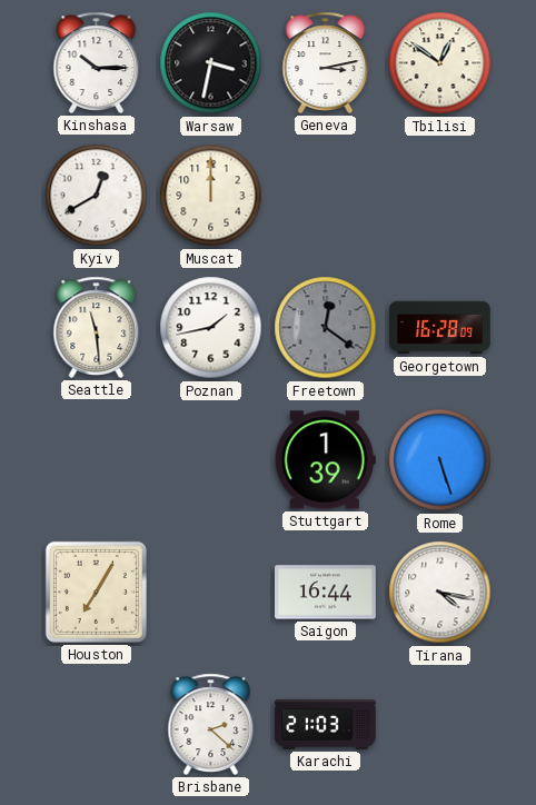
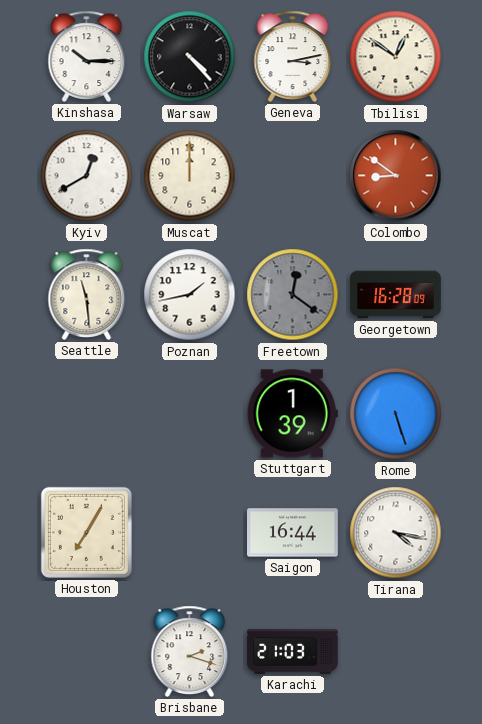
Warsaw: 3:32 -> 4:23 (190, 57)
Colombo: none -> 8:51 (396, 176)
Brisbane: 2:22 -> 2:18 (190, 651)
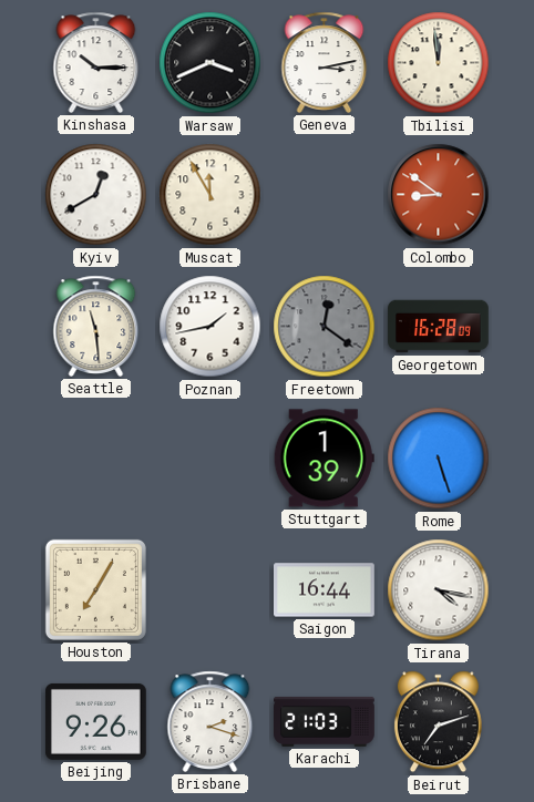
Warsaw: 4:23 -> 3:41 (210, 63)
Tbilisi: 12:51 -> 11:59 (439, 63)
Muscat: 12:00 -> 11:55 (210, 195)
Beijing: none -> 9:26 (96, 721)
Beirut: none -> 7:12 (438, 722)
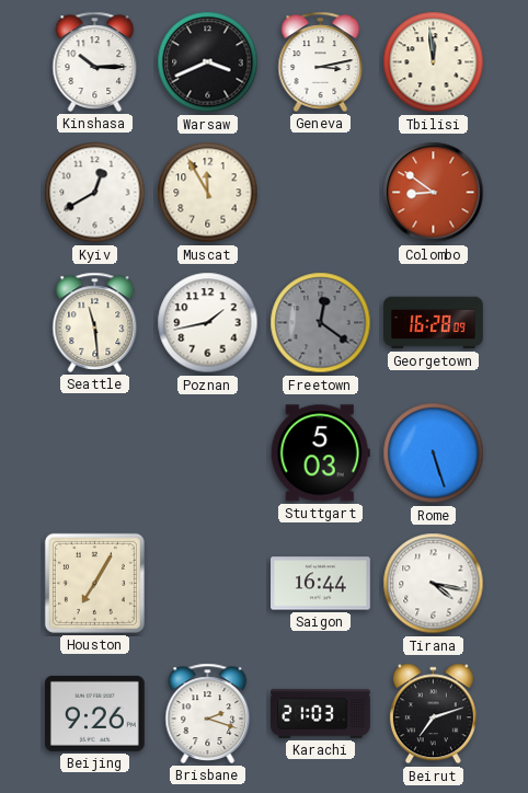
Stuttgart: 1:39 -> 5:03 (320, 453)
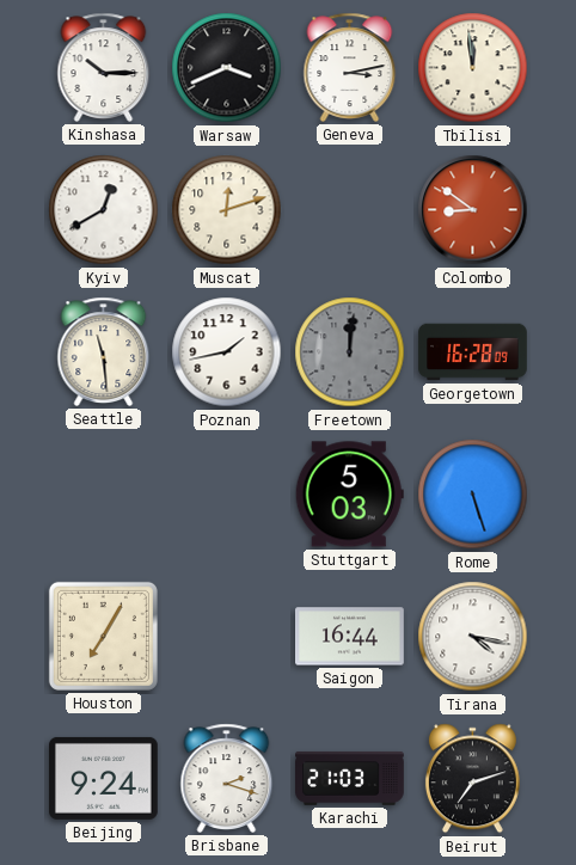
Muscat: 11:55 -> 12:12 (227, 210)
Freetown: 12:21 -> 12:01 (350, 352)
Beijing: 9:26 -> 9:24 (104, 778)
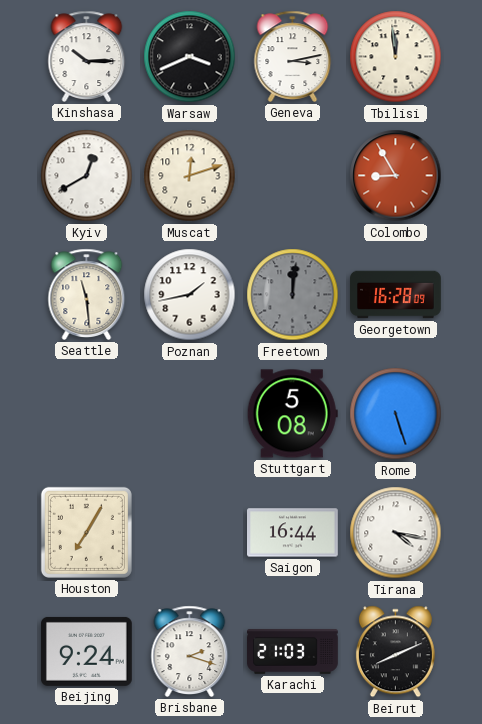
Colombo: 8:51 -> 8:55 (396, 176)
Stuttgart: 5:03 -> 5:08 (292, 414)
Beirut: 7:12 -> 8:11 (395, 652)
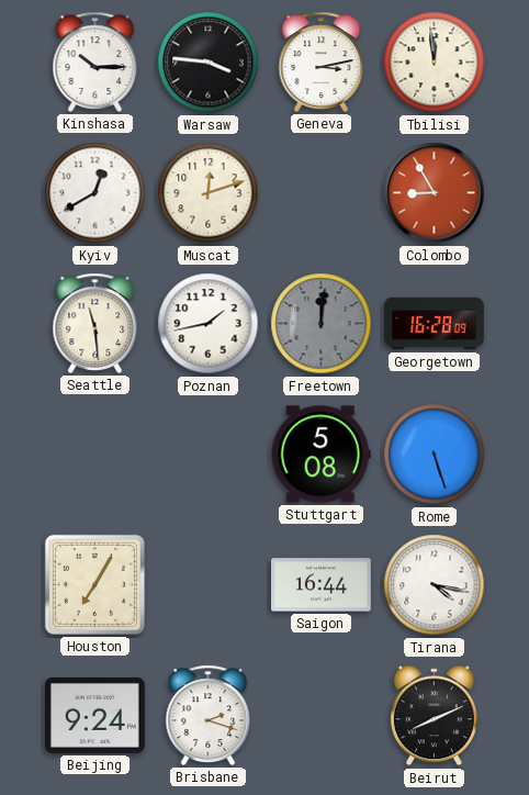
Warsaw: 3:41 -> 3:46 (209, 63)
Karachi: 21:03 -> none (293, 651)
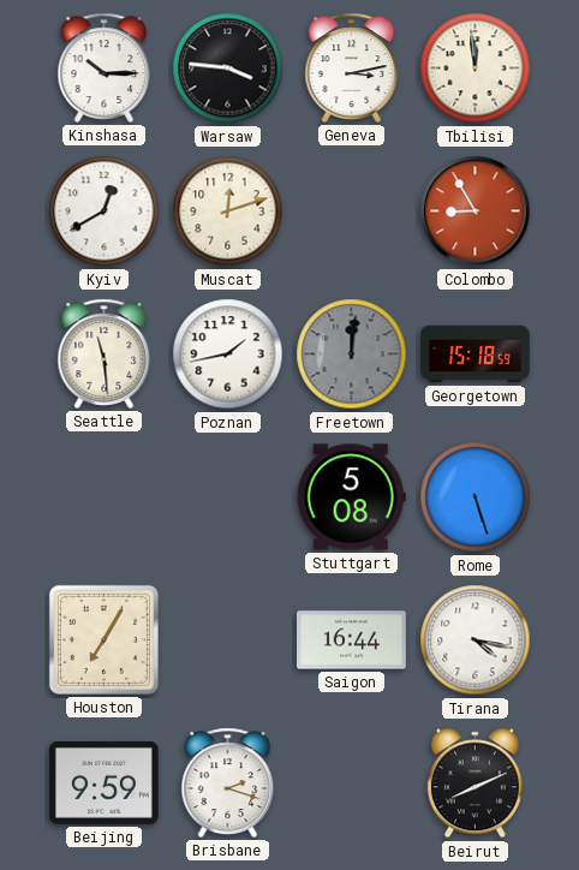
Georgetown: 16:28 -> 15:18 (476, 354)
Beijing: 9:24 -> 9:59 (105, 782)
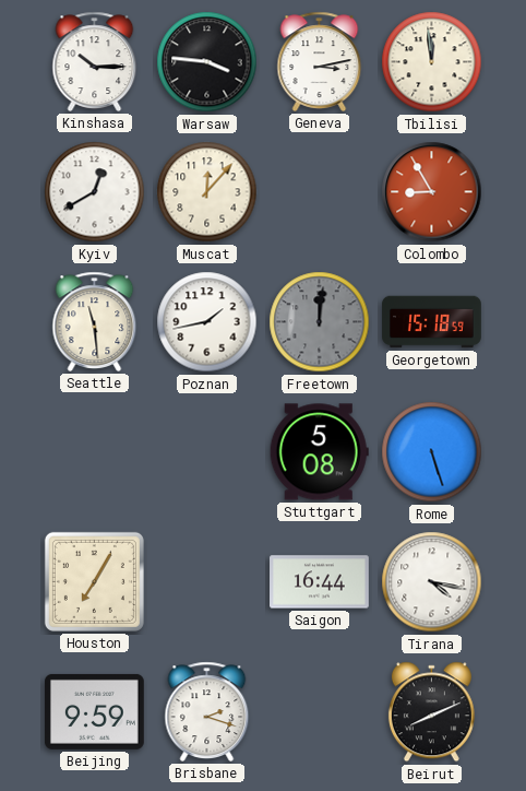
Muscat: 12:12 -> 12:07 (207, 192)
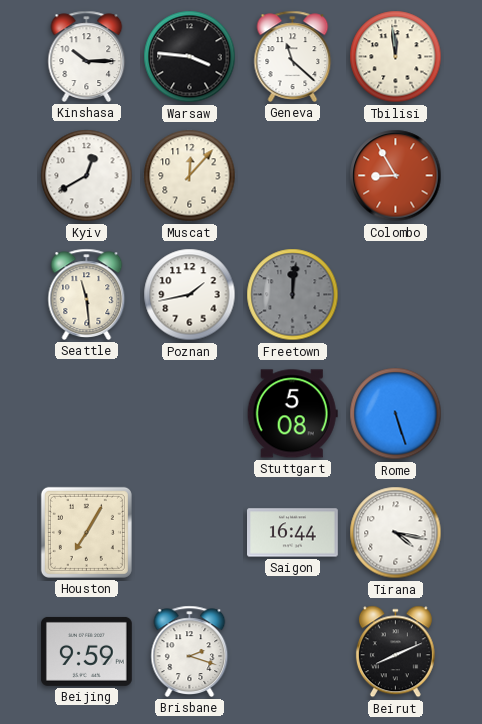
Geneva: 3:13 -> 11:22 (293, 56)
Georgetown: 15:18 -> none (432, 322)
